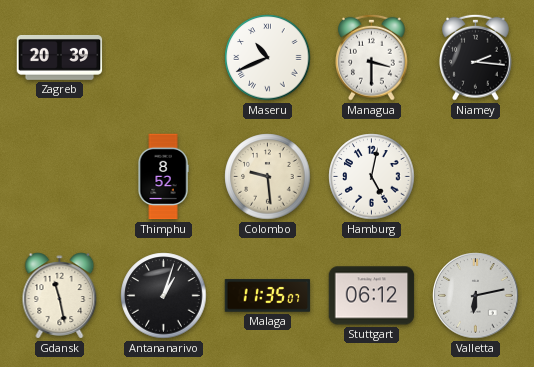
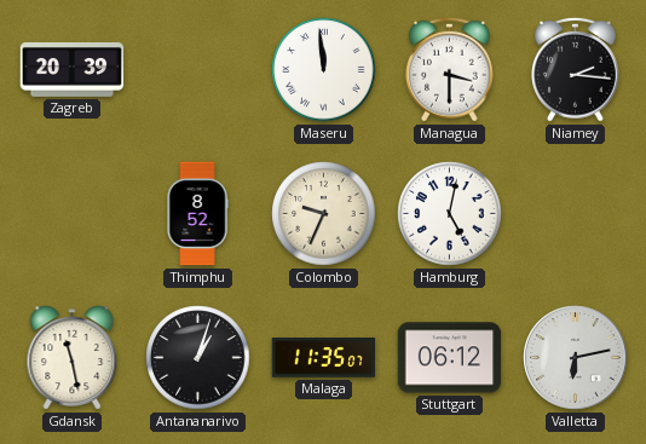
Maseru: 10:41 -> 11:59 (324, 70)
Colombo: 9:29 -> 9:34 (324, 214)
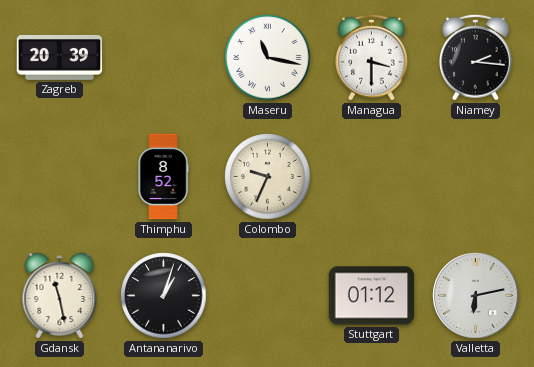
Maseru: 11:59 -> 11:17 (268, 58)
Hamburg: 5:02 -> none (450, 214)
Malaga: 11:35 -> none (324, 358)
Stuttgart: 06:12 -> 01:12 (372, 296)
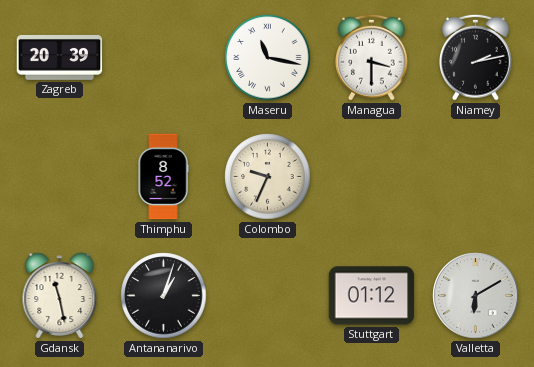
Niamey: 2:16 -> 2:13 (476, 57)
Valletta: 6:13 -> 6:10 (476, 296)
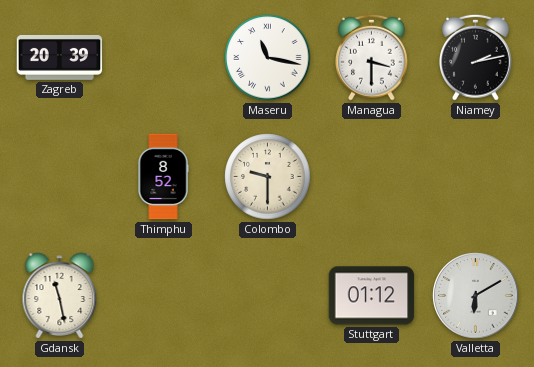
Colombo: 9:34 -> 9:30 (268, 177)
Antananarivo: 1:03 -> none (164, 296)
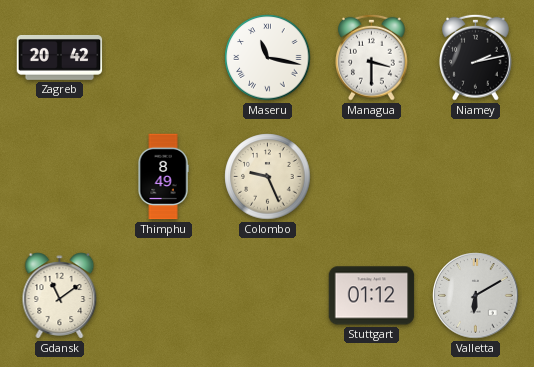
Zagreb: 20:39 -> 20:42 (60, 57)
Thimphu: 8:52 -> 8:49 (163, 177)
Colombo: 9:30 -> 9:26 (268, 177)
Gdansk: 11:28 -> 11:09 (60, 296)
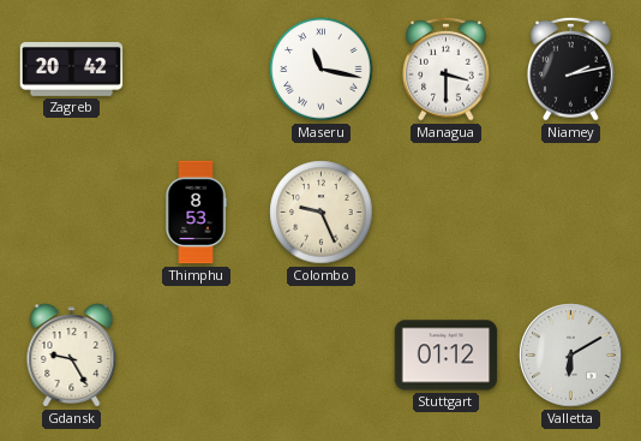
Thimphu: 8:49 -> 8:53 (196, 213)
Gdansk: 11:09 -> 9:25 (72, 356)
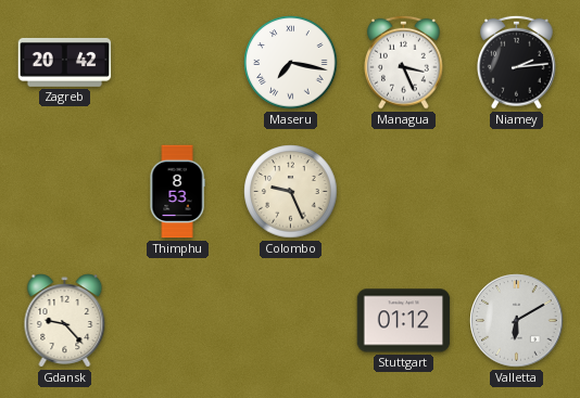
Maseru: 11:17 -> 7:17 (291, 63)
Managua: 3:30 -> 3:26 (404, 62)
Niamey: 2:13 -> 2:14 (517, 62)
Gdansk: 9:25 -> 9:23 (65, 321)
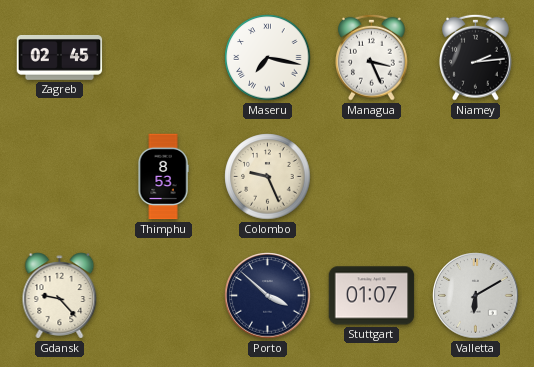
Zagreb: 20:42 -> 02:45 (60, 57)
Porto: none -> 3:52 (268, 296)
Stuttgart: 01:12 -> 01:07 (372, 296)
